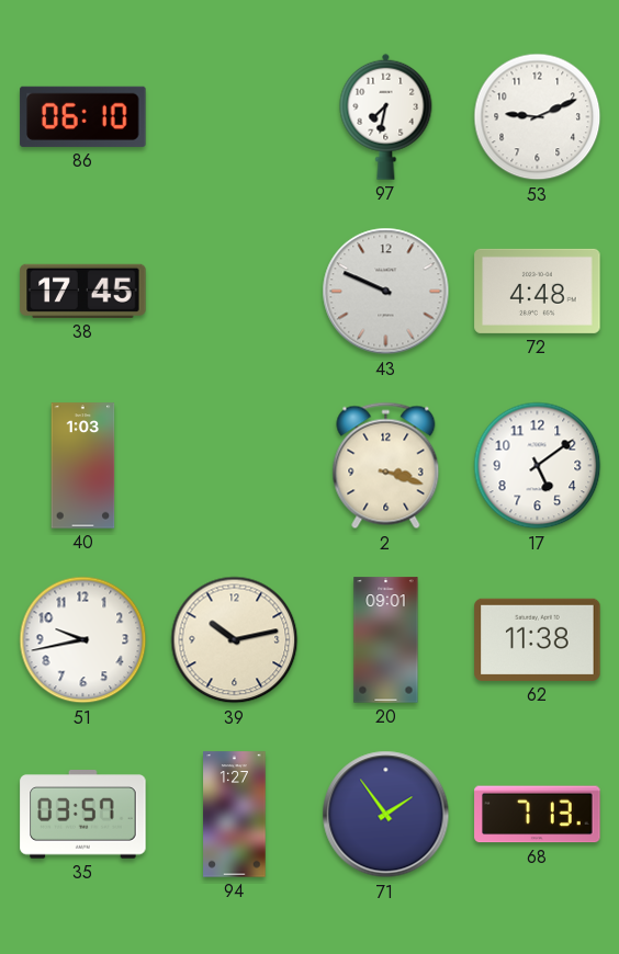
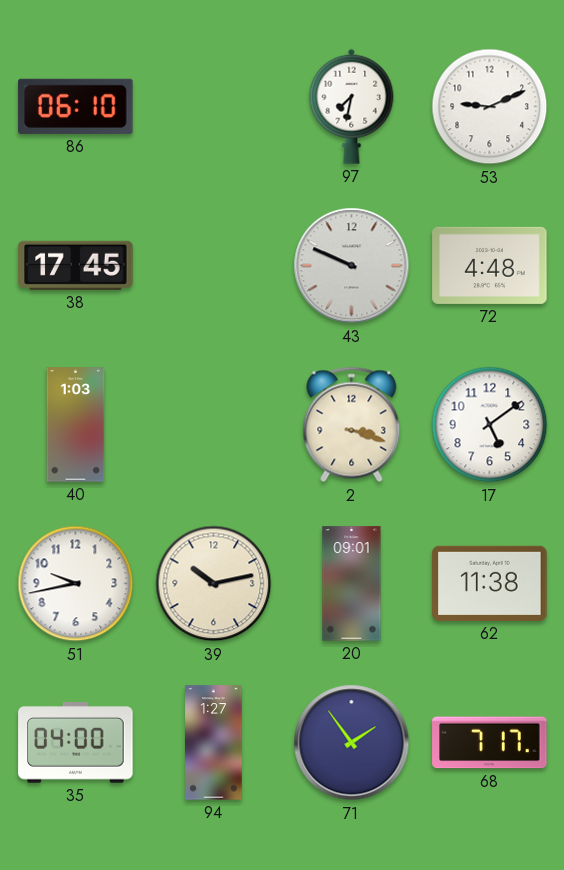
35: 03:57 -> 04:00 (76, 743)
68: 7:13 -> 7:17 (490, 743)
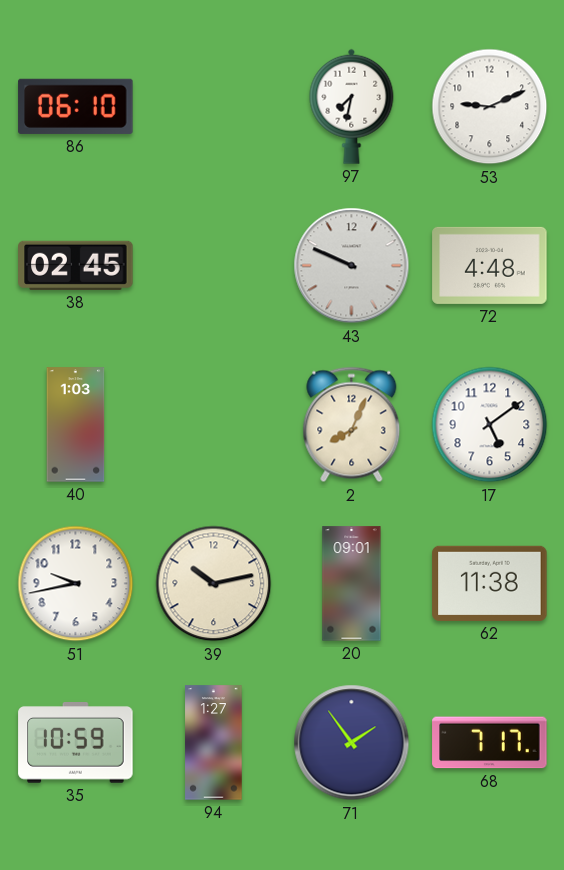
38: 17:45 -> 02:45 (76, 265)
2: 3:18 -> 8:04 (352, 425)
35: 04:00 -> 10:59 (76, 743)
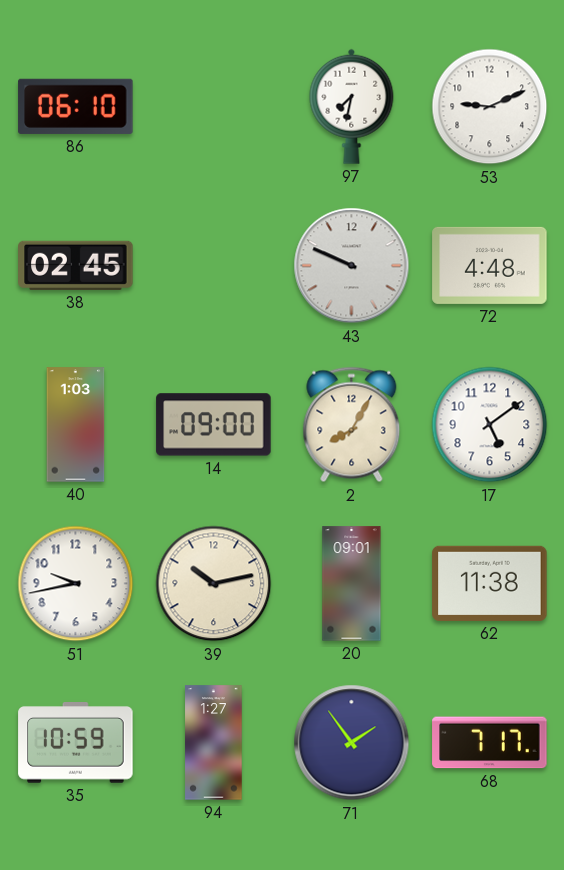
14: none -> 09:00 (214, 425)
2: 8:04 -> 8:05 (352, 425)
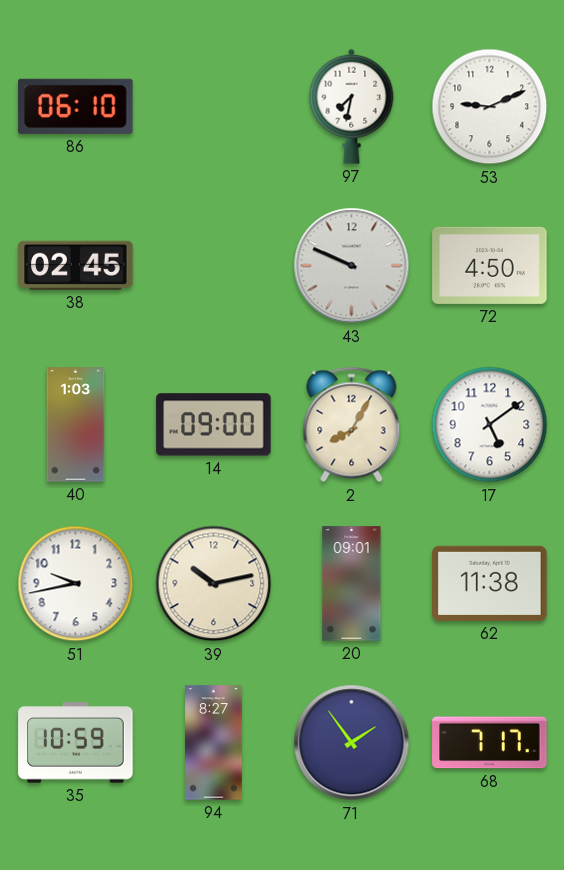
72: 4:48 -> 4:50 (490, 265)
94: 1:27 -> 8:27 (214, 743)
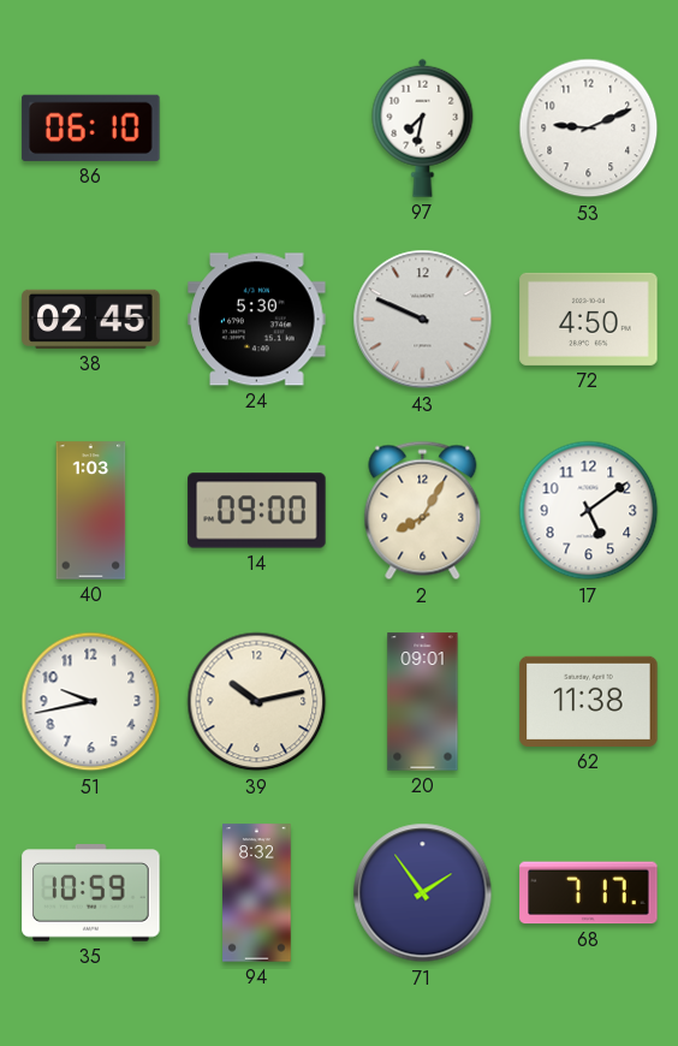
24: none -> 5:30 (257, 320)
94: 8:27 -> 8:32 (257, 893)
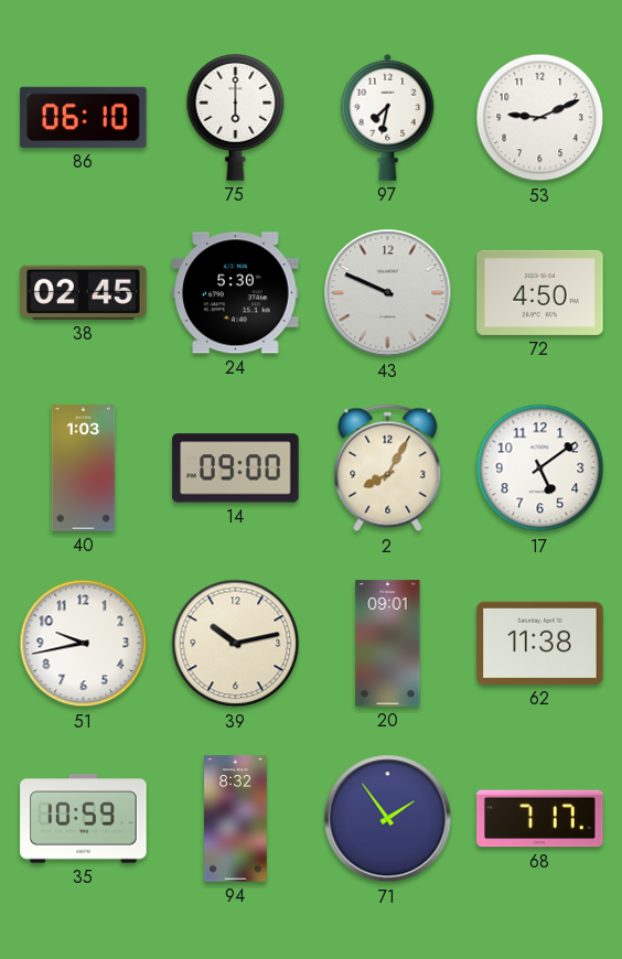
75: none -> 6:00 (236, 117)
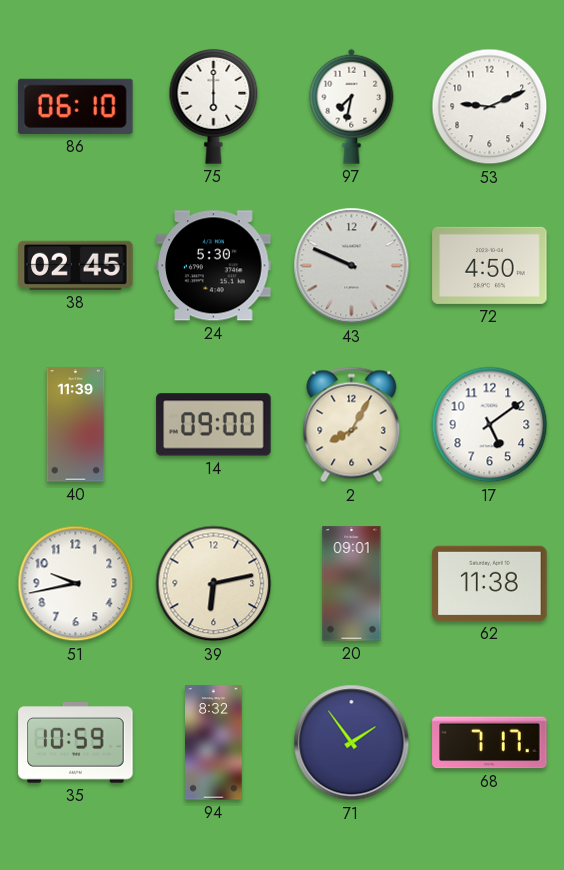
40: 1:03 -> 11:39 (76, 425)
39: 10:13 -> 6:13 (214, 584)
